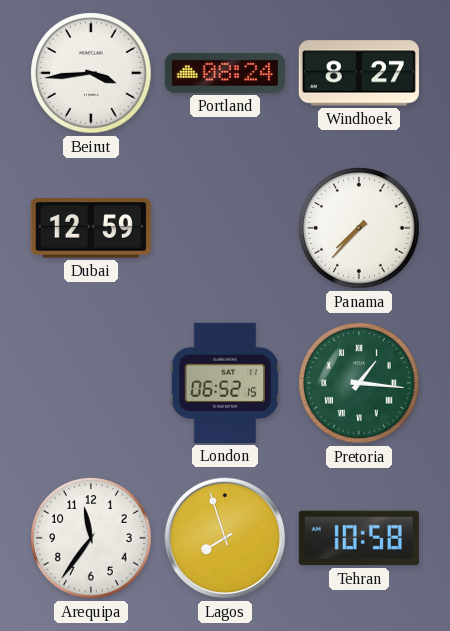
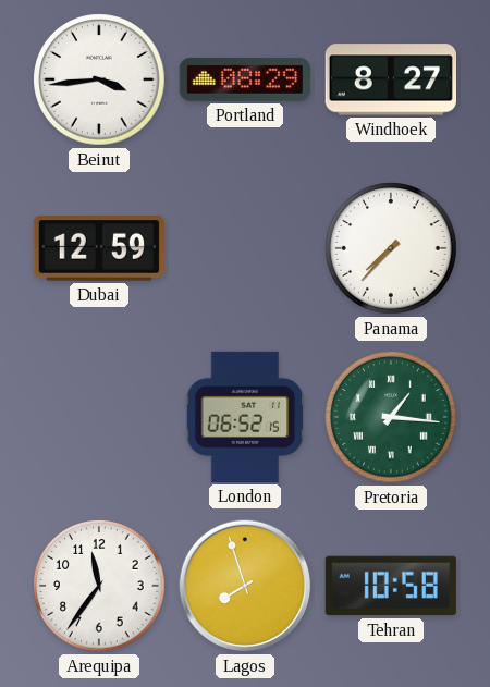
Portland: 08:24 -> 08:29 (245, 79)
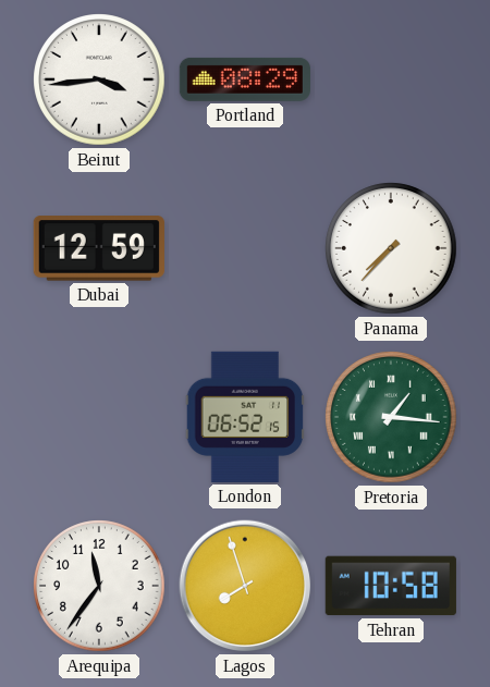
Windhoek: 8:27 -> none (391, 79)
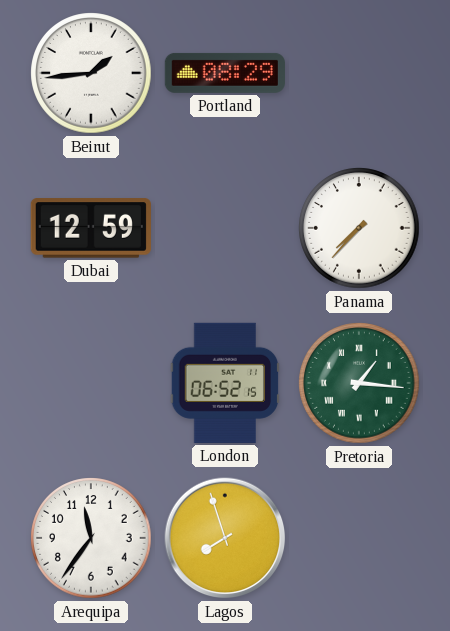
Beirut: 3:44 -> 1:44 (91, 73)
Tehran: 10:58 -> none (391, 586)
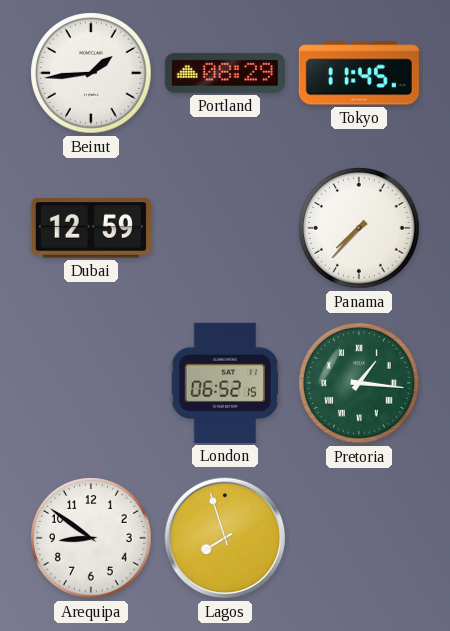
Tokyo: none -> 11:45 (359, 73)
Arequipa: 11:36 -> 8:51 (91, 538)
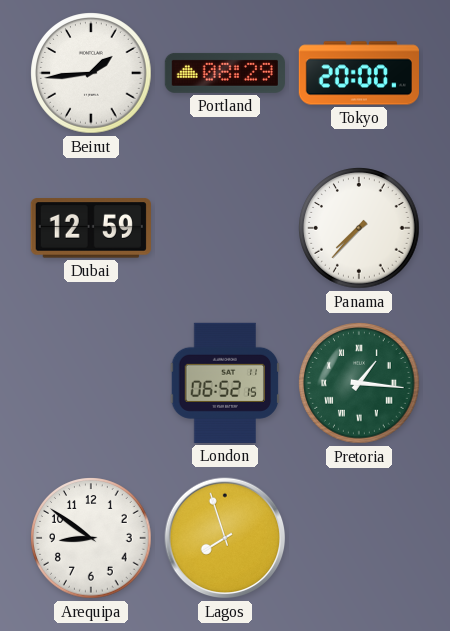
Tokyo: 11:45 -> 20:00 (359, 73)
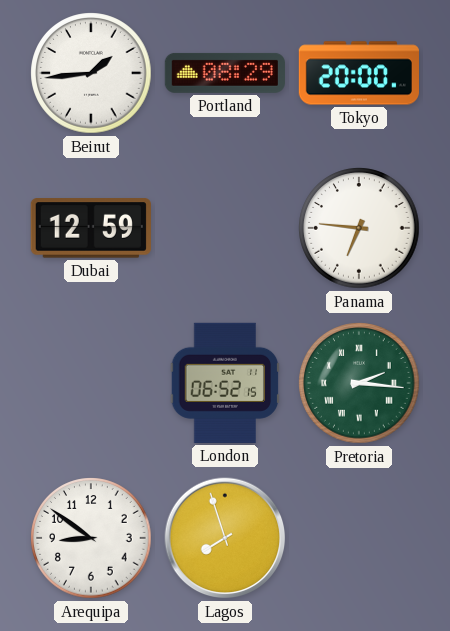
Panama: 7:37 -> 6:46 (359, 228)
Pretoria: 1:16 -> 2:16 (359, 383)
